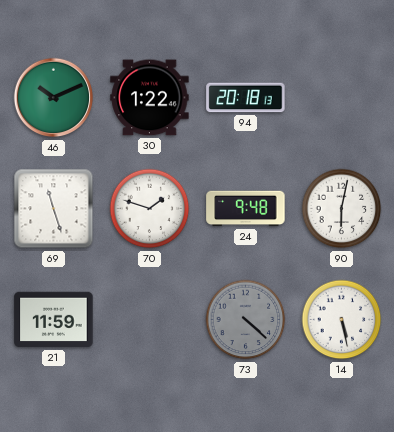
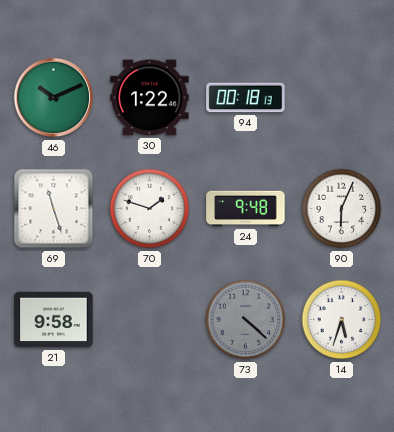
94: 20:18 -> 00:18 (246, 98)
90: 6:02 -> 6:04 (342, 209)
21: 11:59 -> 9:58 (54, 320)
14: 5:28 -> 5:33 (342, 320)
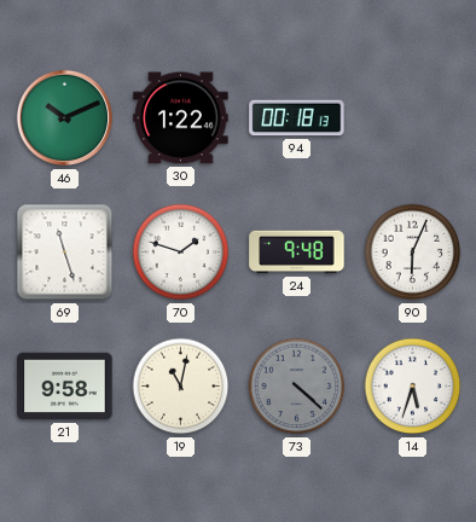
19: none -> 11:02 (181, 387)
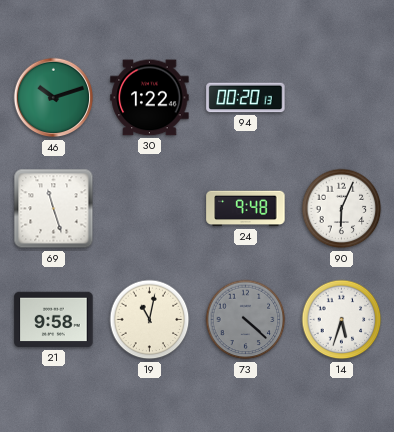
46: 10:11 -> 10:12 (54, 98)
94: 00:18 -> 00:20 (246, 98)
70: 1:48 -> none (181, 253)
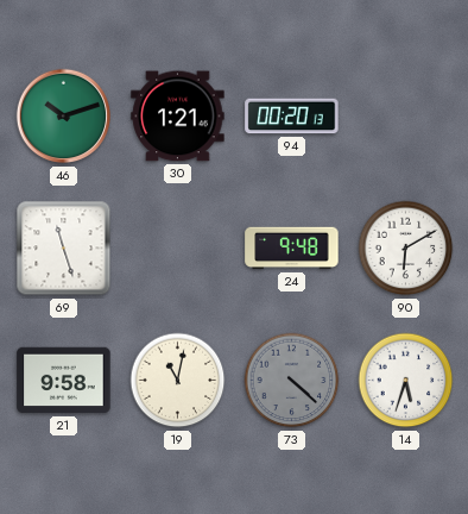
30: 1:22 -> 1:21 (178, 117)
90: 6:04 -> 6:10 (406, 249)
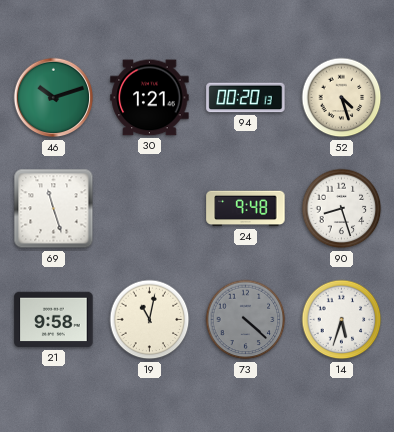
52: none -> 4:27 (342, 98)
90: 6:10 -> 8:27 (342, 209)
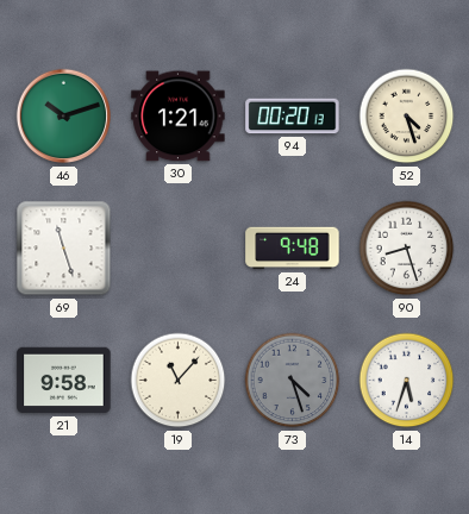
19: 11:02 -> 11:07 (179, 381)
73: 4:22 -> 4:27 (293, 381)
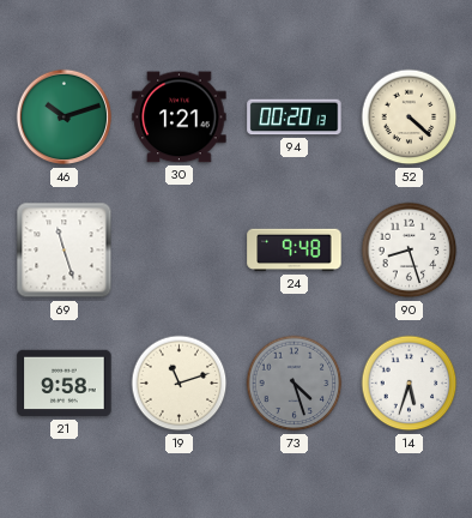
52: 4:27 -> 4:22 (410, 118)
19: 11:07 -> 11:12 (180, 384)
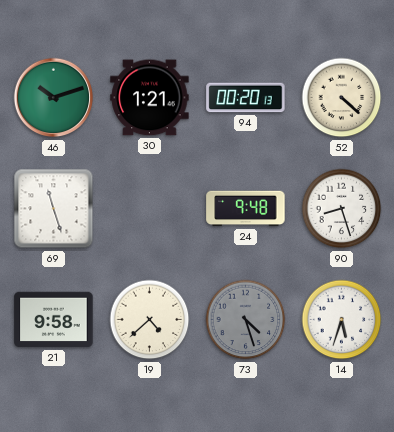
19: 11:12 -> 4:38 (150, 320)
